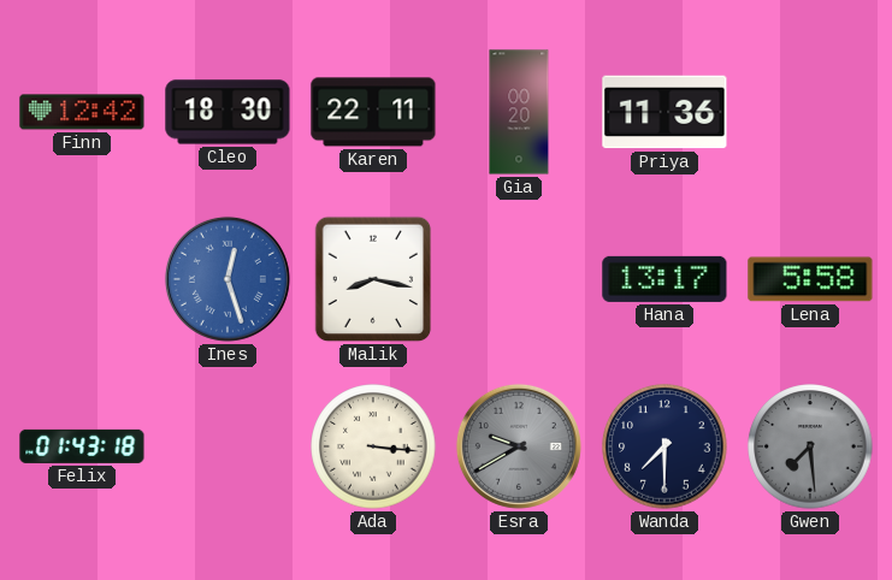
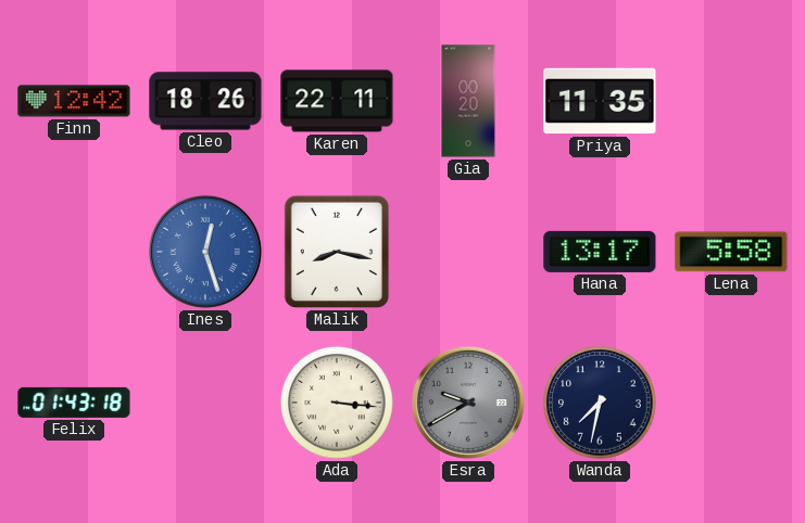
Cleo: 18:30 -> 18:26 (205, 101)
Priya: 11:36 -> 11:35 (600, 101)
Wanda: 7:30 -> 7:32 (600, 403)
Gwen: 7:29 -> none (810, 446)
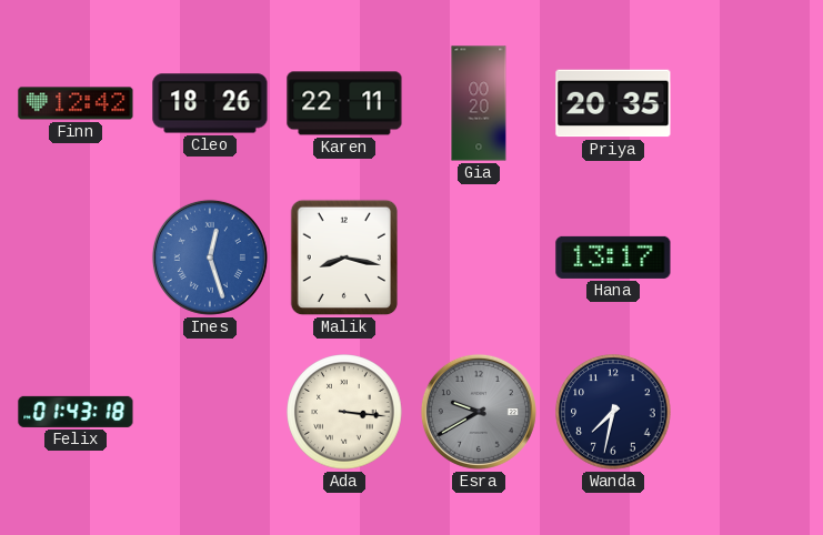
Priya: 11:35 -> 20:35 (613, 103)
Lena: 5:58 -> none (731, 252)
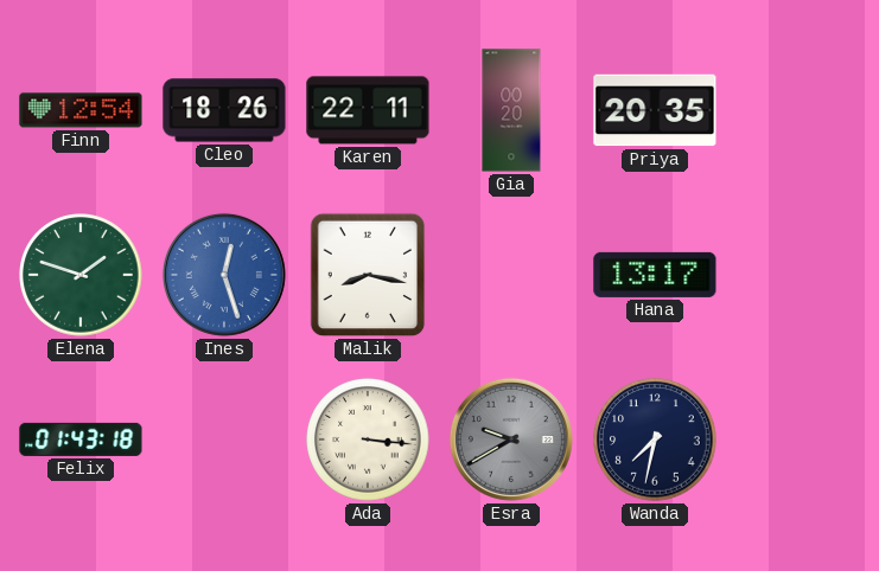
Finn: 12:42 -> 12:54 (81, 110)
Elena: none -> 1:48 (81, 275)
